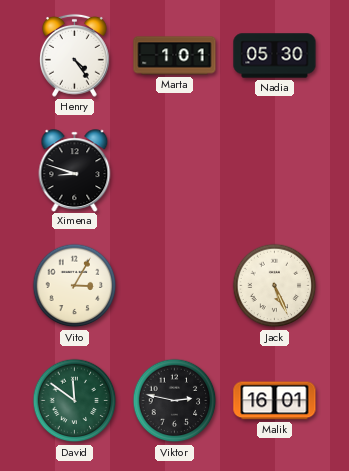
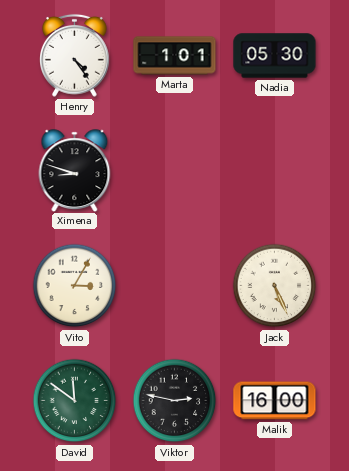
Malik: 16:01 -> 16:00 (275, 401)
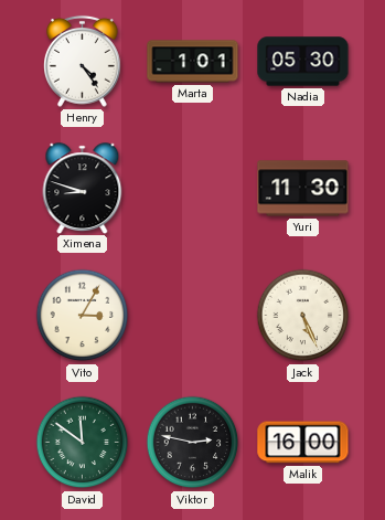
Yuri: none -> 11:30 (303, 189)
